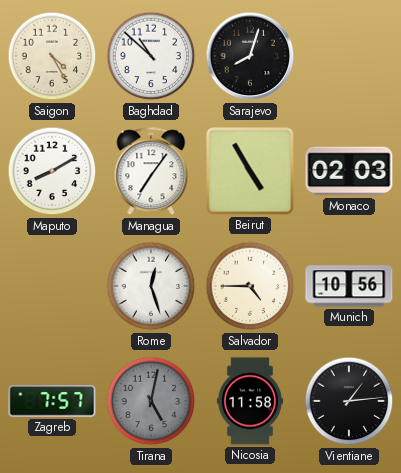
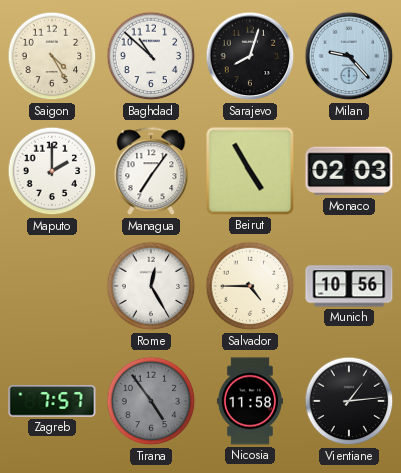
Milan: none -> 9:23 (349, 56)
Maputo: 8:10 -> 2:00 (52, 171)
Rome: 12:27 -> 12:25 (151, 286)
Tirana: 5:02 -> 4:54 (151, 401)
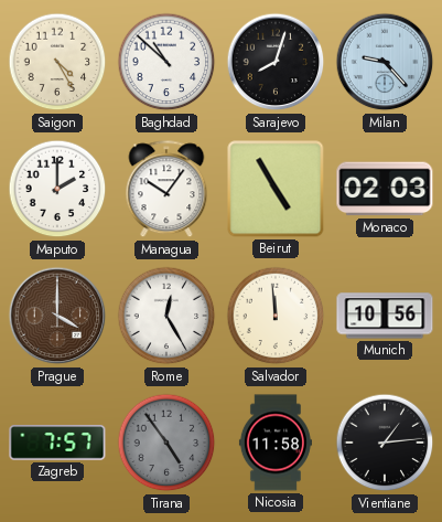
Managua: 7:06 -> 10:06 (166, 190)
Prague: none -> 4:00 (57, 316)
Salvador: 4:45 -> 11:59 (276, 316)
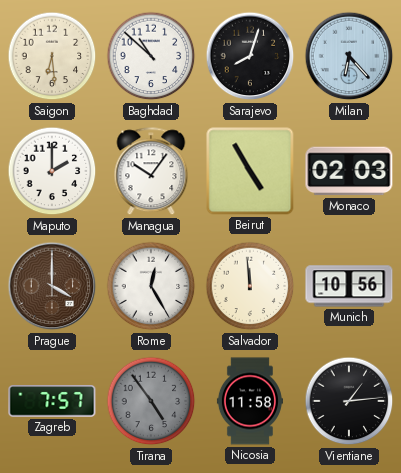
Saigon: 4:25 -> 6:29 (52, 56)
Milan: 9:23 -> 6:23 (349, 56)
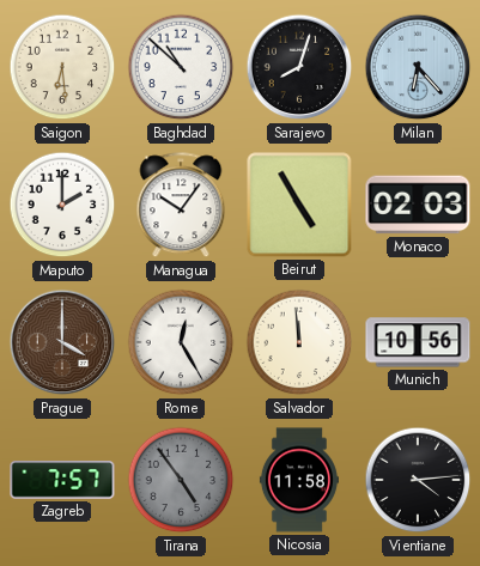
Vientiane: 1:14 -> 4:14 (418, 480)
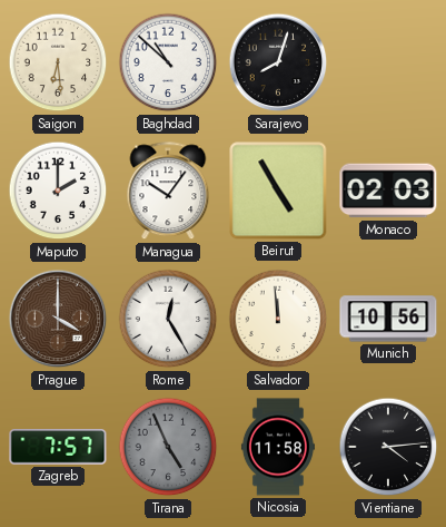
Milan: 6:23 -> none (418, 67)
Tirana: 4:54 -> 4:56 (168, 447)
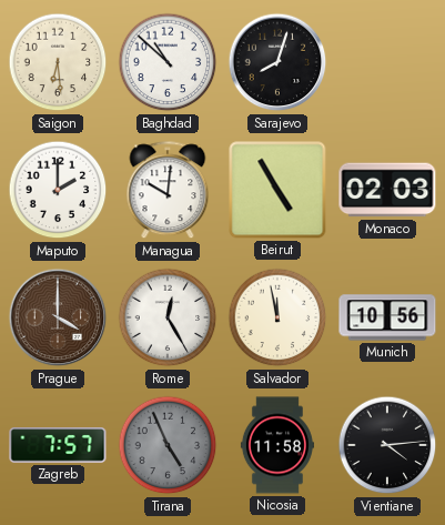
Managua: 10:06 -> 10:01 (168, 191)
Salvador: 11:59 -> 11:58 (277, 317)
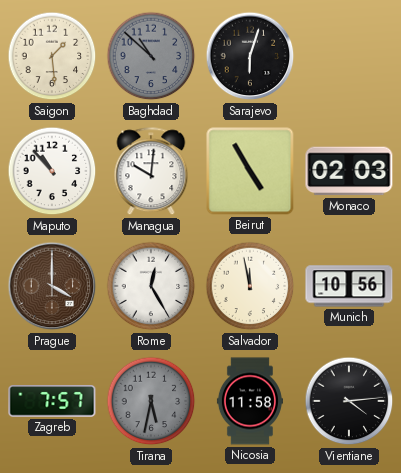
Saigon: 6:29 -> 1:29 (52, 56)
Baghdad dial: white -> grey (151, 56)
Sarajevo: 8:03 -> 6:03 (250, 56)
Maputo: 2:00 -> 10:53 (52, 171)
Tirana: 4:56 -> 5:32 (151, 401)
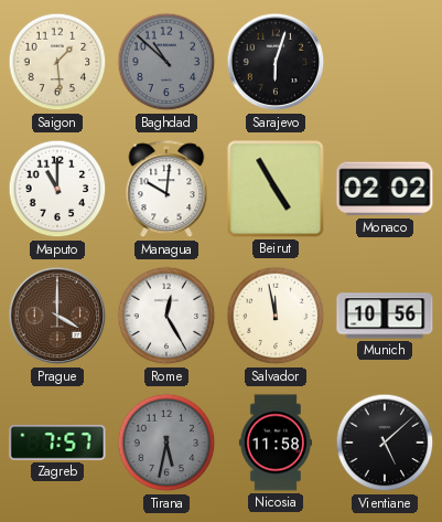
Maputo: 10:53 -> 11:00 (57, 189)
Monaco: 02:03 -> 02:02 (385, 189)
Vientiane: 4:14 -> 5:08 (385, 443)
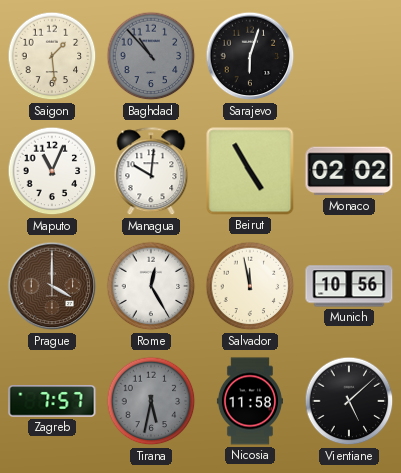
Baghdad: 10:52 -> 10:53 (151, 56)
Maputo: 11:00 -> 11:04 (52, 171)
